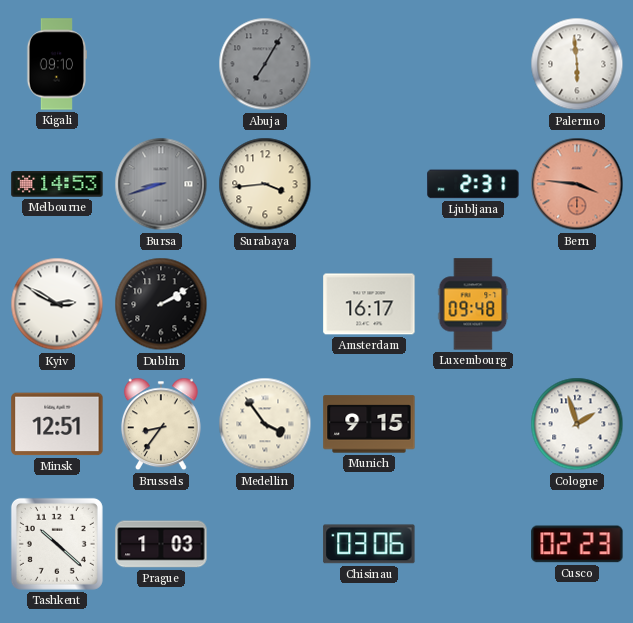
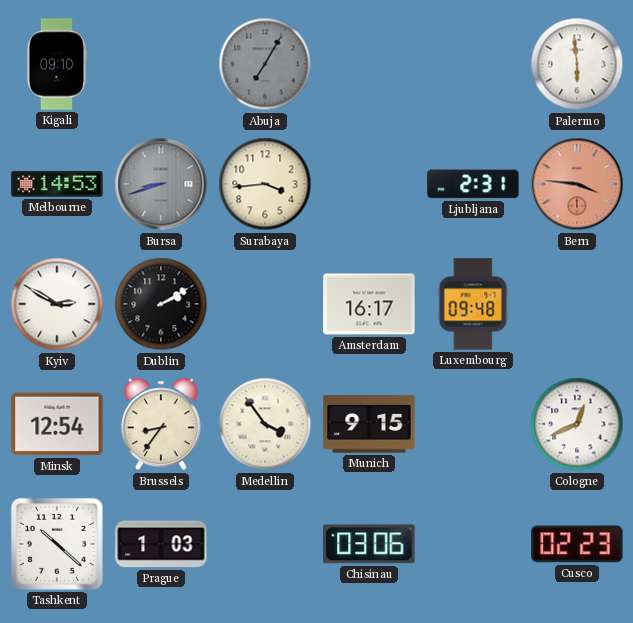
Minsk: 12:51 -> 12:54 (57, 424)
Cologne: 1:57 -> 12:41 (577, 424)
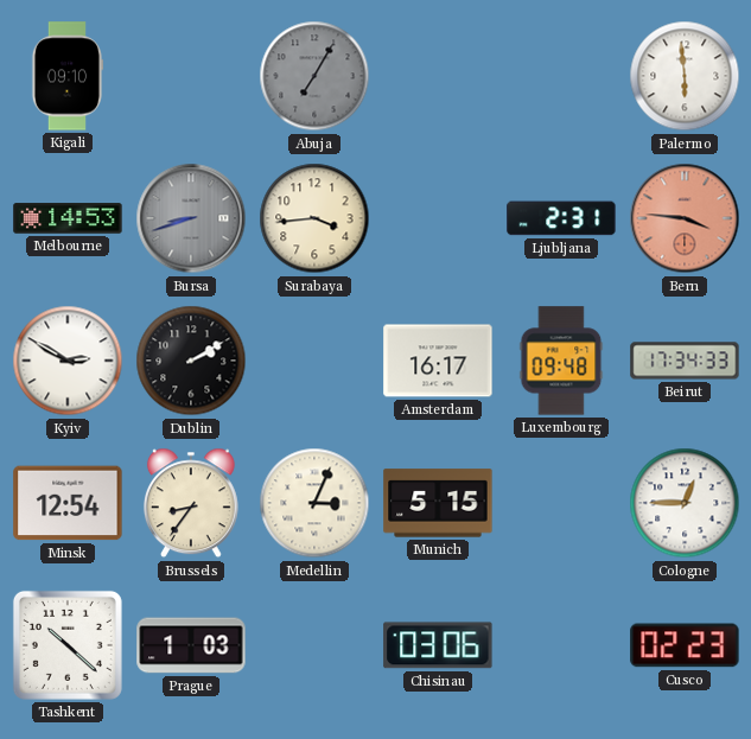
Beirut: none -> 17:34 (685, 361)
Medellin: 3:54 -> 3:04 (314, 503)
Munich: 9:15 -> 5:15 (438, 503)
Cologne: 12:41 -> 12:45 (685, 503)
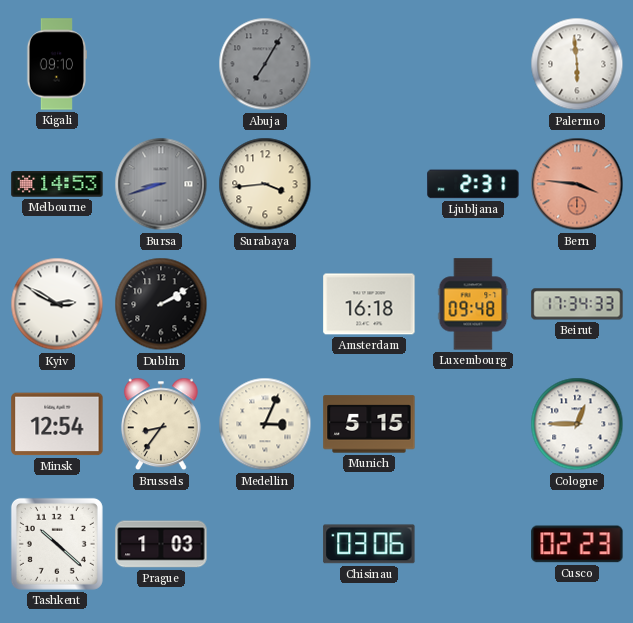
Amsterdam: 16:17 -> 16:18 (369, 304)
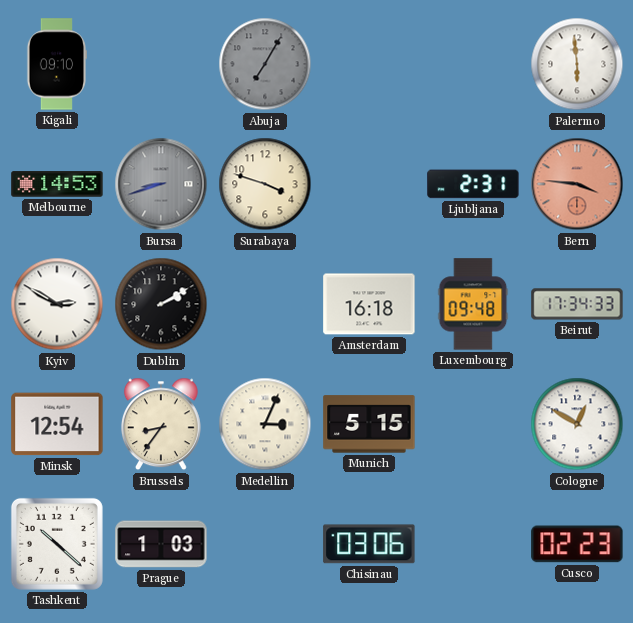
Surabaya: 3:44 -> 3:48 (265, 184)
Cologne: 12:45 -> 12:50 (577, 424)
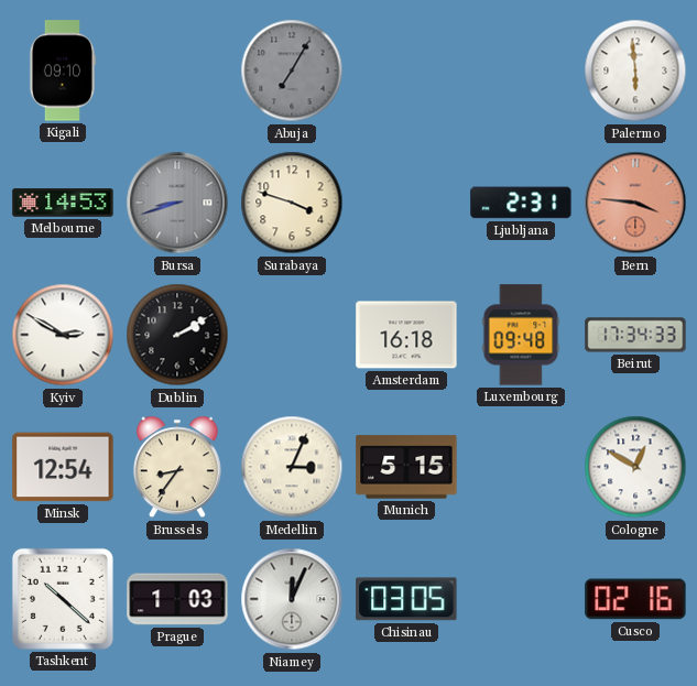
Niamey: none -> 12:04 (292, 599)
Chisinau: 03:06 -> 03:05 (406, 599)
Cusco: 02:23 -> 02:16 (635, 599)
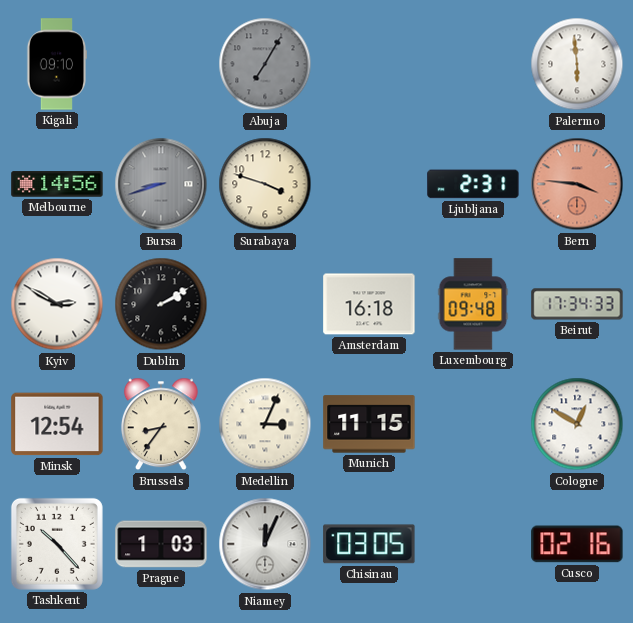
Melbourne: 14:53 -> 14:56 (57, 184)
Munich: 5:15 -> 11:15 (369, 424)
Tashkent: 10:22 -> 10:23 (57, 544)
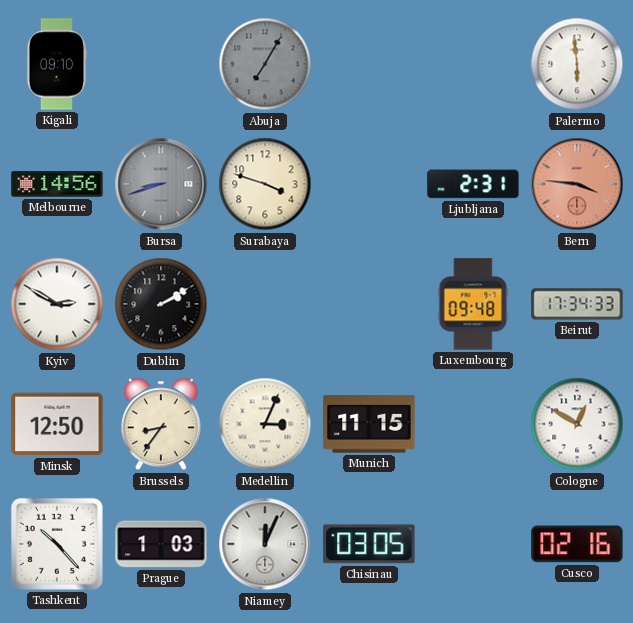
Amsterdam: 16:18 -> none (369, 304)
Minsk: 12:54 -> 12:50 (57, 424)
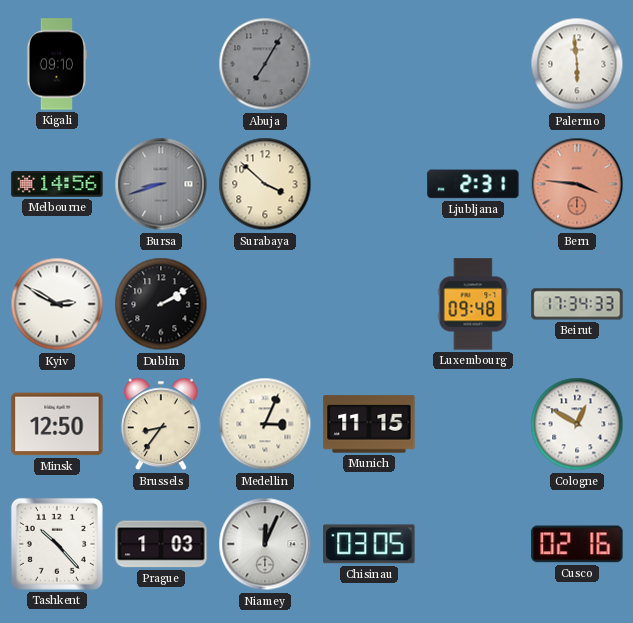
Surabaya: 3:48 -> 3:52 (265, 184)
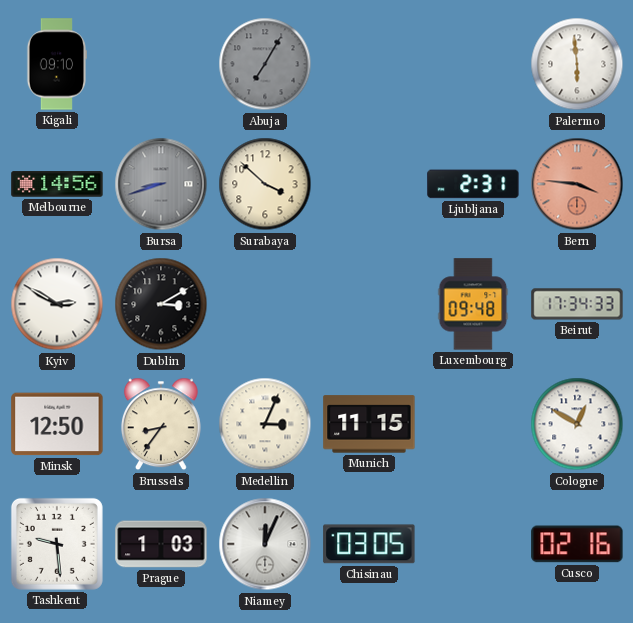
Dublin: 2:10 -> 3:10 (161, 304)
Tashkent: 10:23 -> 9:29 (57, 544)
